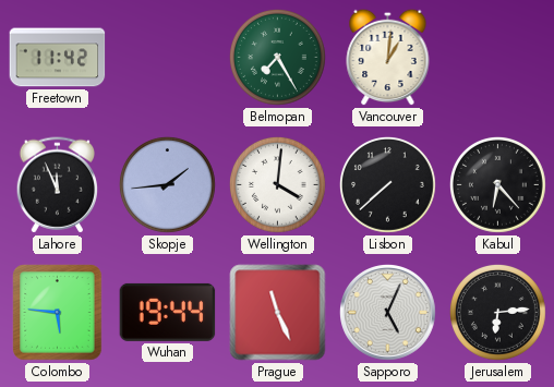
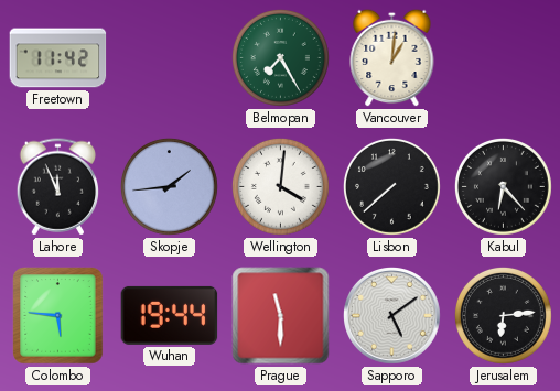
Prague: 11:26 -> 11:30 (281, 316)
Sapporo: 5:04 -> 5:09 (392, 316)
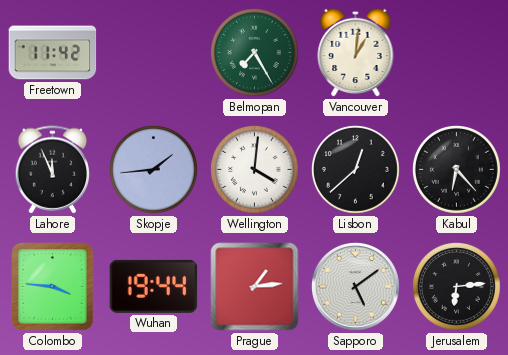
Lisbon: 7:38 -> 12:38 (355, 169)
Colombo: 5:46 -> 3:46 (53, 287)
Prague: 11:30 -> 1:14 (255, 287)
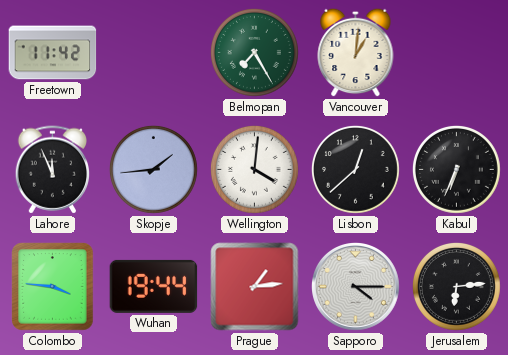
Kabul: 6:23 -> 6:34 (456, 169)
Sapporo: 5:09 -> 4:15 (356, 287)
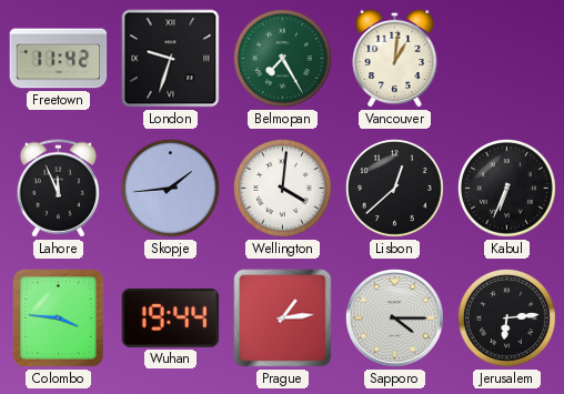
London: none -> 9:33 (171, 59)
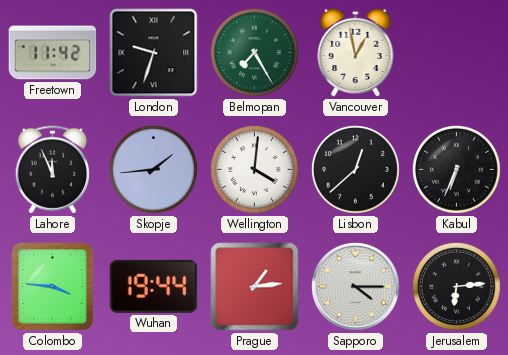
Vancouver: 1:01 -> 12:58 (356, 52)
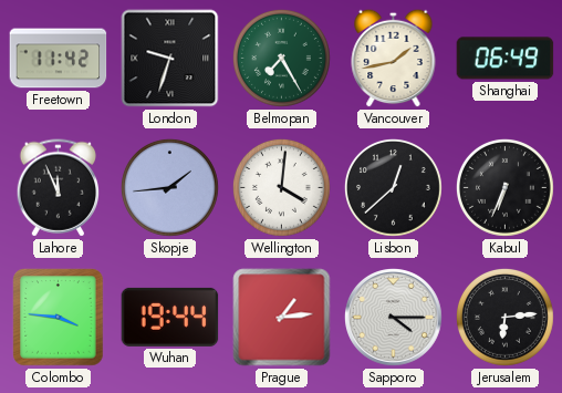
Vancouver: 12:58 -> 1:43 (394, 58)
Shanghai: none -> 06:49 (506, 59)
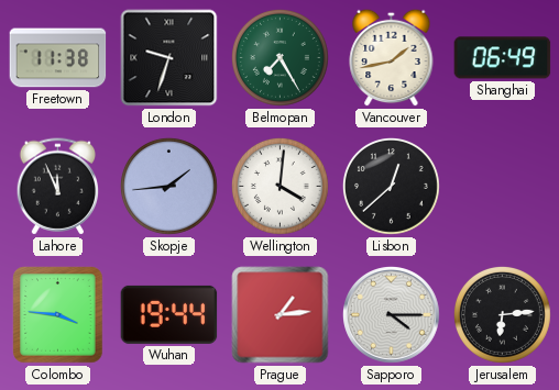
Freetown: 11:42 -> 11:38 (58, 58)
Kabul: 6:34 -> none (504, 187)
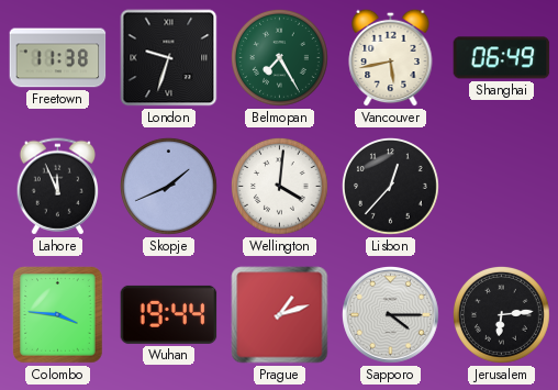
Vancouver: 1:43 -> 5:43 (391, 57)
Skopje: 1:44 -> 1:41 (168, 186)
Lisbon: 12:38 -> 12:37 (390, 186)
Prague: 1:14 -> 1:12 (280, 315)
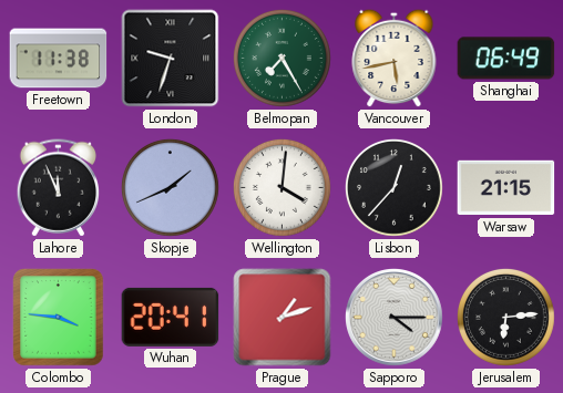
Warsaw: none -> 21:15 (506, 188)
Wuhan: 19:44 -> 20:41 (171, 317)
